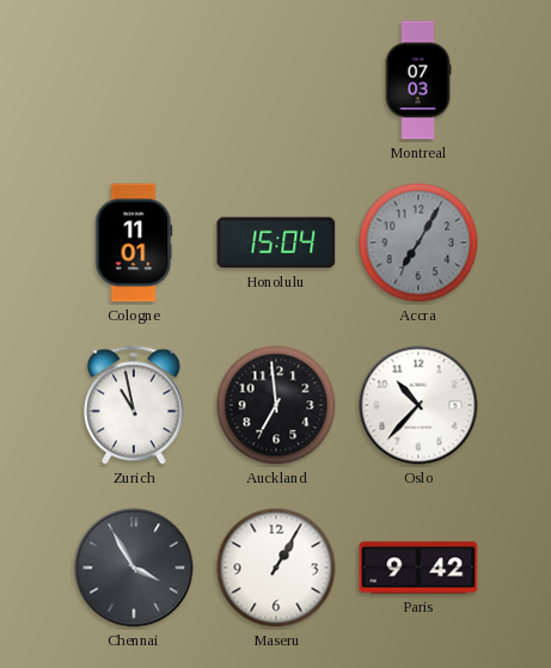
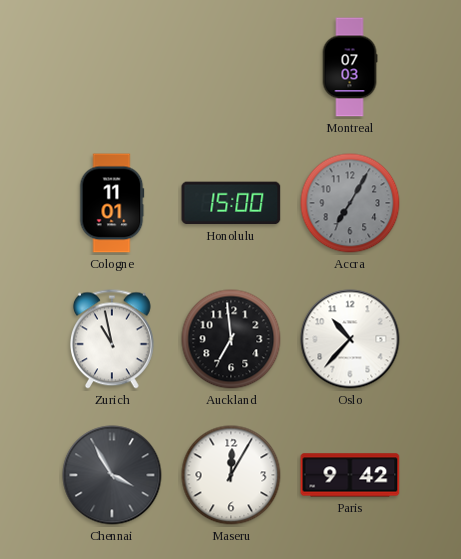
Honolulu: 15:04 -> 15:00 (231, 203)
Maseru: 1:05 -> 12:05 (231, 475)
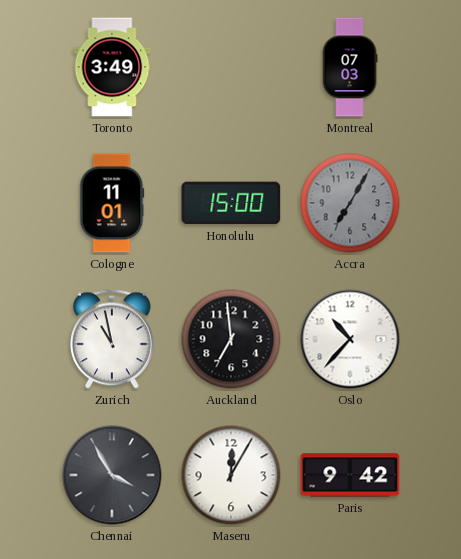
Toronto: none -> 3:49 (112, 67)
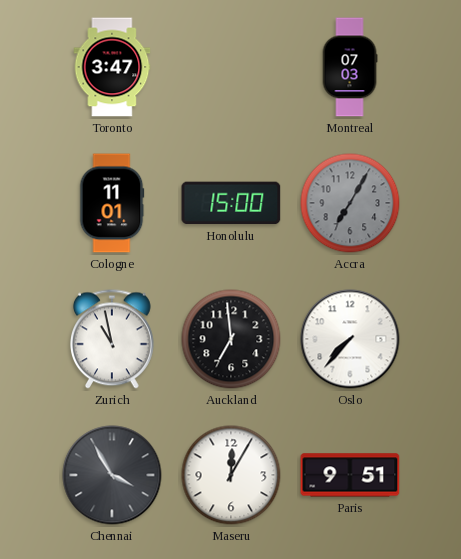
Toronto: 3:49 -> 3:47 (112, 67)
Oslo: 10:37 -> 7:37 (350, 339)
Paris: 9:42 -> 9:51 (350, 475)
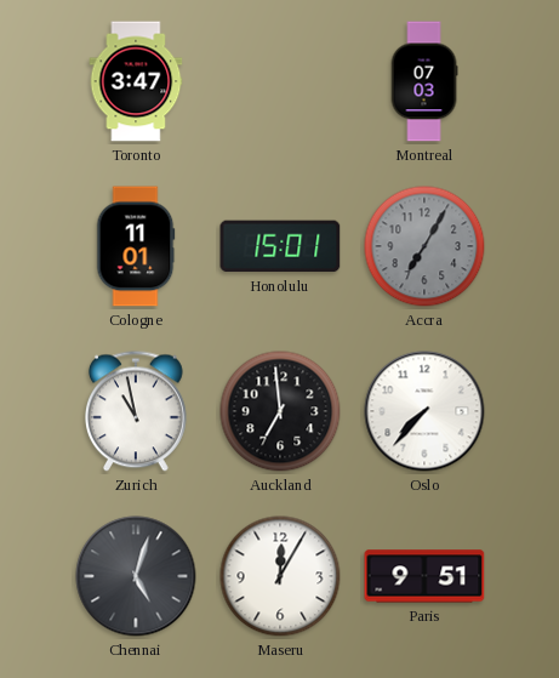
Honolulu: 15:00 -> 15:01 (280, 246)
Chennai: 3:55 -> 5:03 (136, 576)
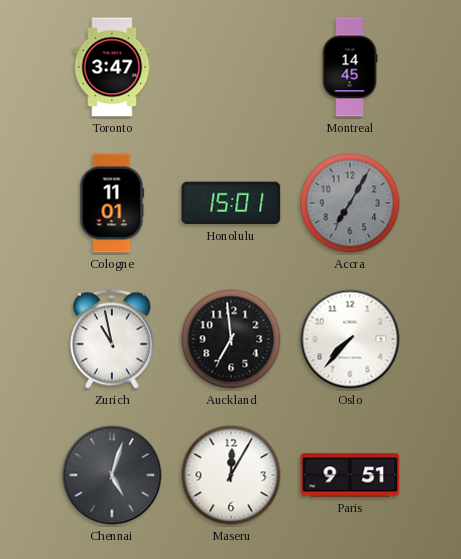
Montreal: 07:03 -> 14:45 (350, 67)
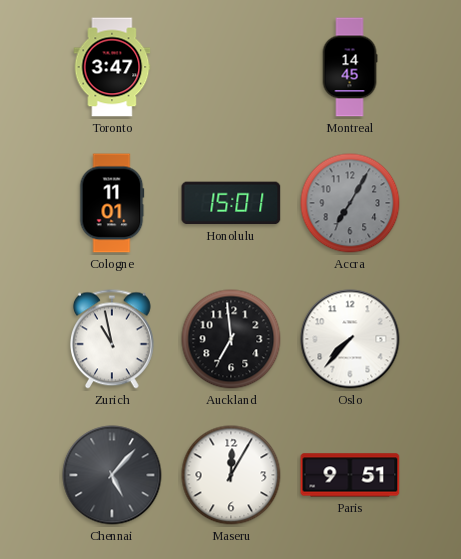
Chennai: 5:03 -> 5:07 (112, 475)
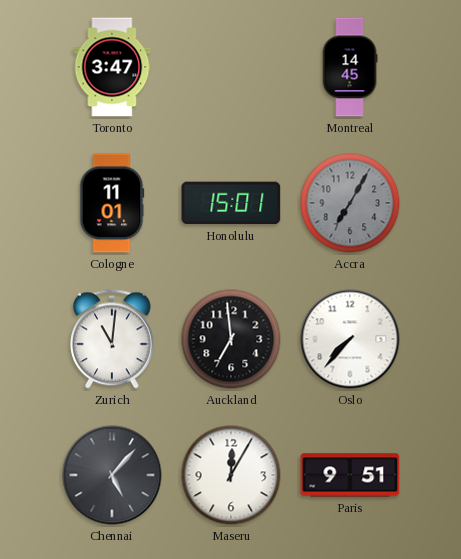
Zurich: 10:58 -> 11:01 (113, 339)
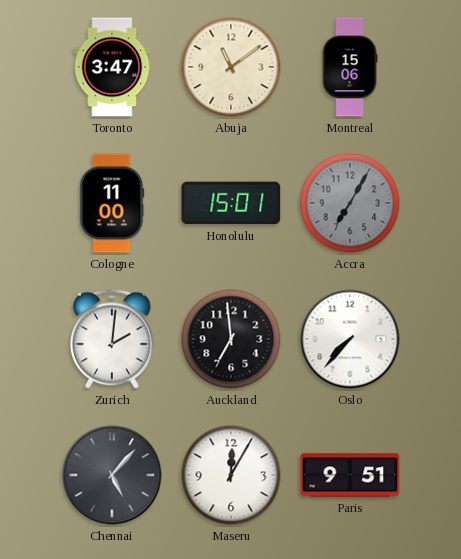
Abuja: none -> 11:09 (231, 67)
Montreal: 14:45 -> 15:06 (350, 67)
Cologne: 11:01 -> 11:00 (112, 203)
Zurich: 11:01 -> 2:01 (113, 339)
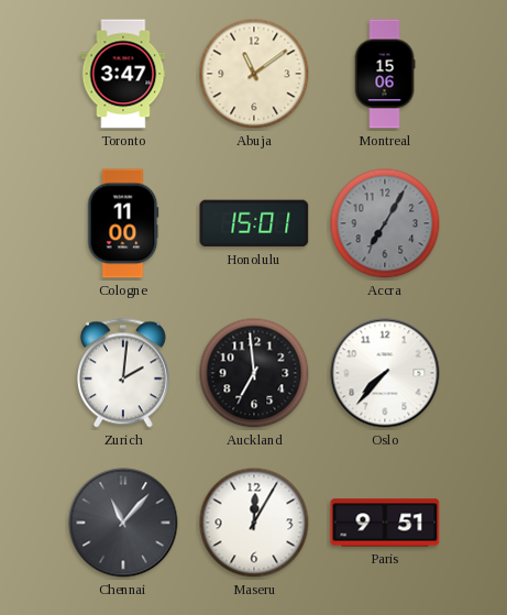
Chennai: 5:07 -> 11:07 (123, 523)
